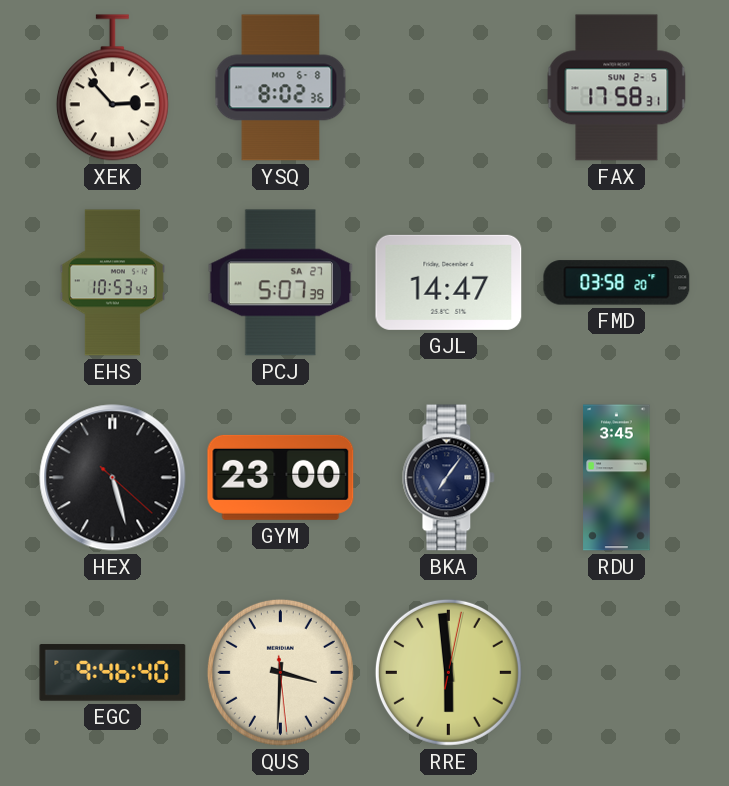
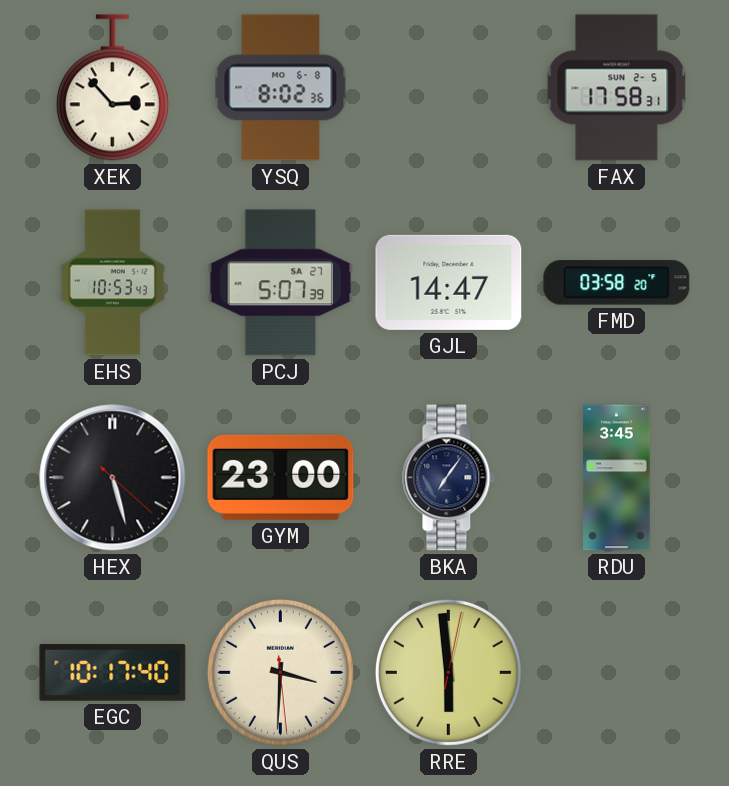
EGC: 9:46 -> 10:17 (113, 673)
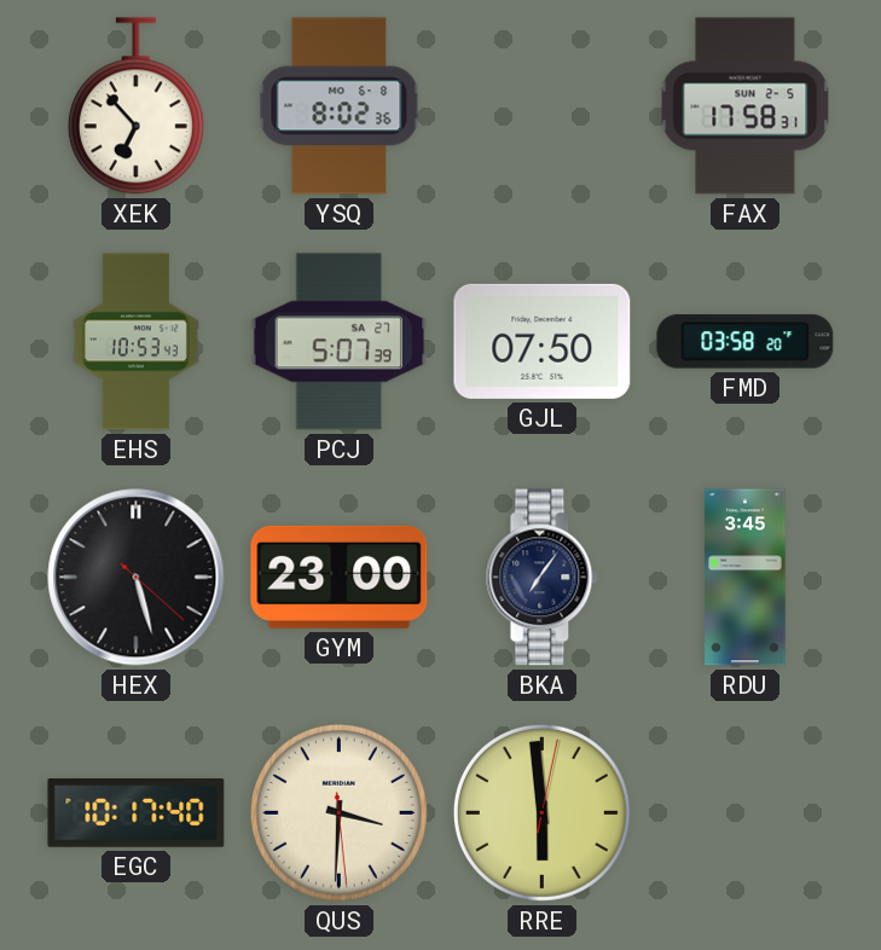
XEK: 2:53 -> 6:53 (135, 106)
GJL: 14:47 -> 07:50 (543, 341)
